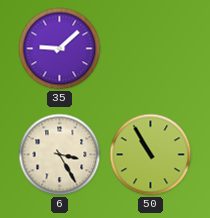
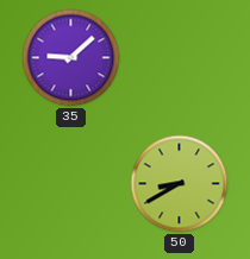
6: 3:25 -> none (60, 155)
50: 10:55 -> 8:40 (180, 184)
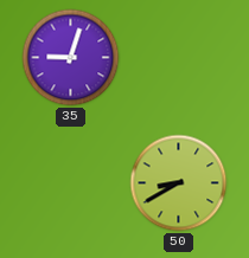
35: 9:08 -> 9:03 (71, 58)
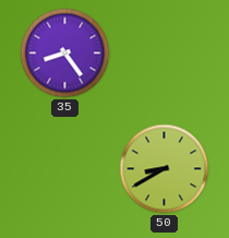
35: 9:03 -> 8:24 (65, 53)
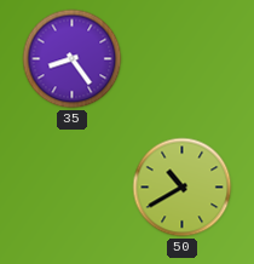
50: 8:40 -> 10:40 (183, 188)
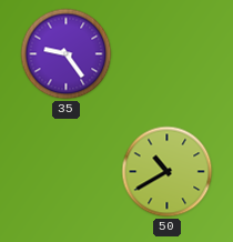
35: 8:24 -> 9:24 (67, 54)
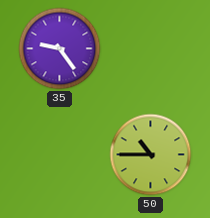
50: 10:40 -> 10:45 (151, 155)
